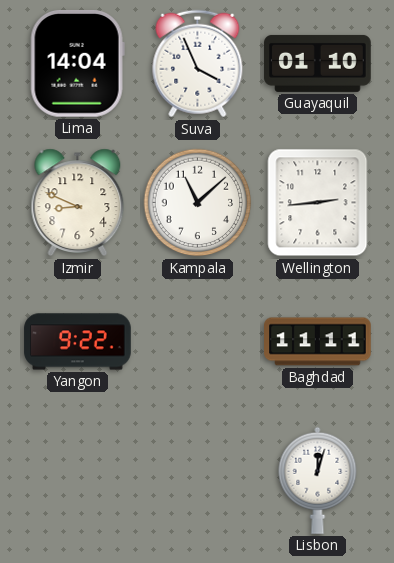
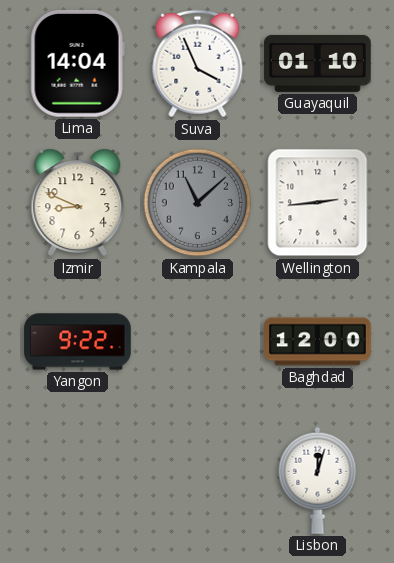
Kampala dial: white -> grey (198, 203)
Baghdad: 11:11 -> 12:00 (318, 342)
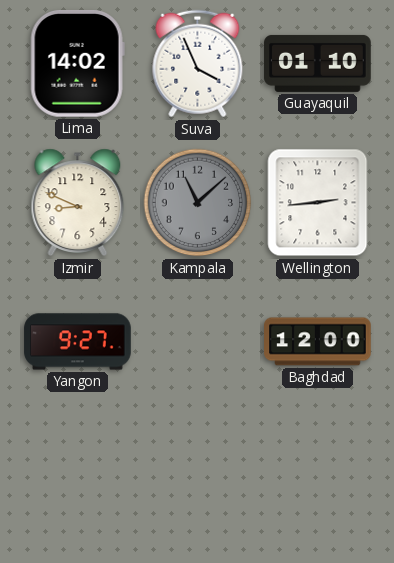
Lima: 14:04 -> 14:02 (77, 64)
Yangon: 9:22 -> 9:27 (78, 342)
Lisbon: 12:03 -> none (318, 480)
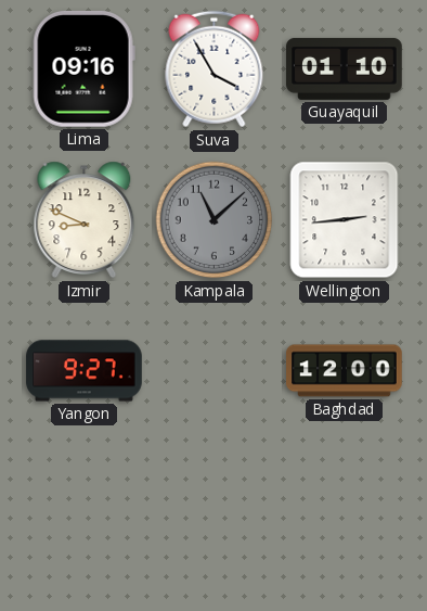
Lima: 14:02 -> 09:16 (83, 69)
Suva: 3:56 -> 3:55 (215, 69)
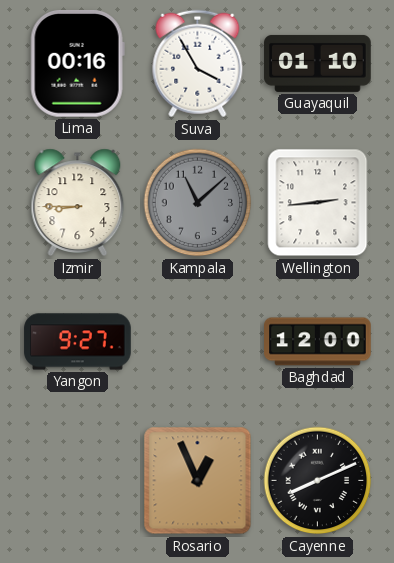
Lima: 09:16 -> 00:16 (77, 64)
Izmir: 8:49 -> 8:45 (78, 203)
Rosario: none -> 12:56 (198, 481)
Cayenne: none -> 8:11 (318, 481)
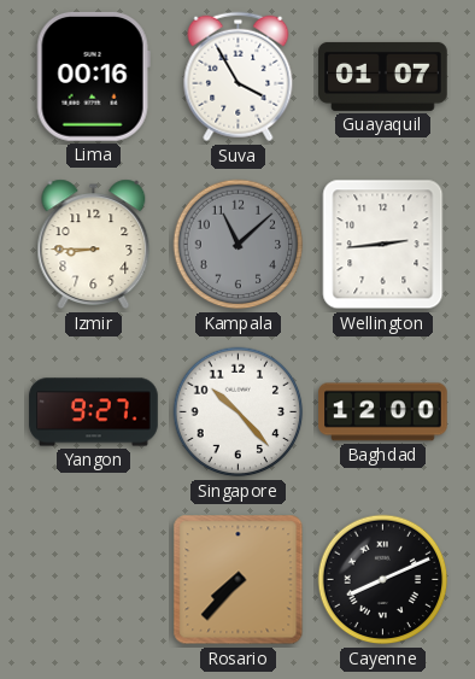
Guayaquil: 01:10 -> 01:07 (383, 76)
Singapore: none -> 10:23 (239, 412)
Rosario: 12:56 -> 7:37 (239, 580)
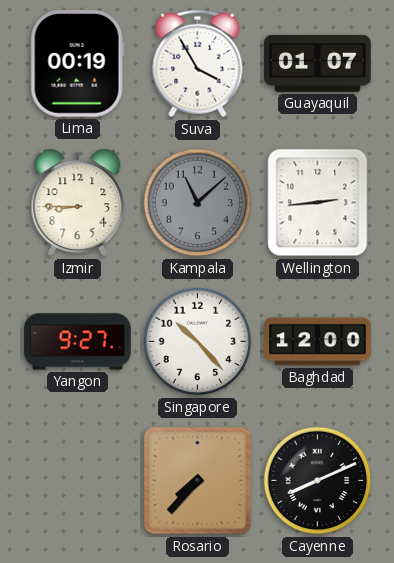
Lima: 00:16 -> 00:19 (77, 64)
